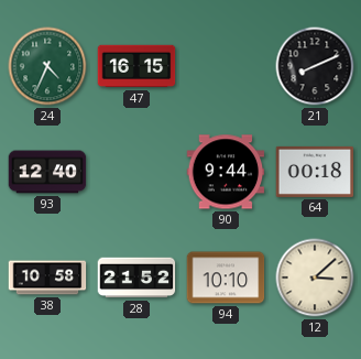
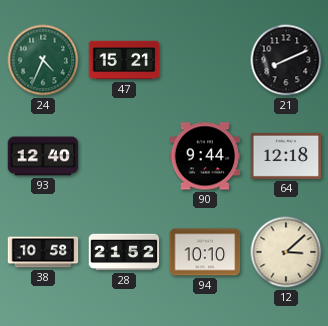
47: 16:15 -> 15:21 (124, 60)
64: 00:18 -> 12:18 (286, 156)
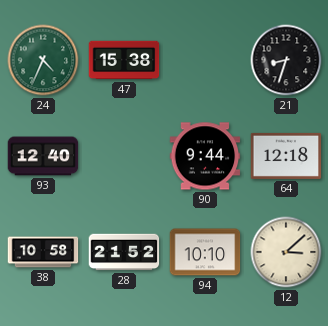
47: 15:21 -> 15:38 (124, 60)
21: 8:11 -> 8:33 (286, 60)
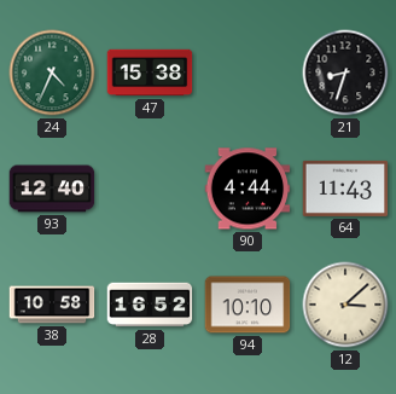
90: 9:44 -> 4:44 (247, 189)
64: 12:18 -> 11:43 (345, 189)
28: 21:52 -> 16:52 (150, 305)
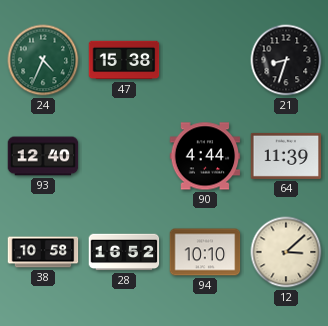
64: 11:43 -> 11:39 (286, 156)
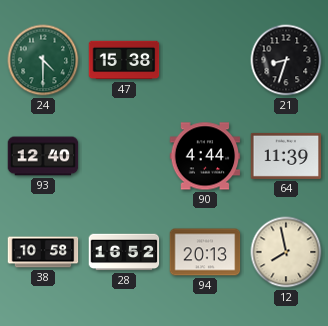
24: 4:34 -> 4:30 (43, 60)
94: 10:10 -> 20:13 (205, 252)
12: 3:08 -> 7:58 (286, 252)
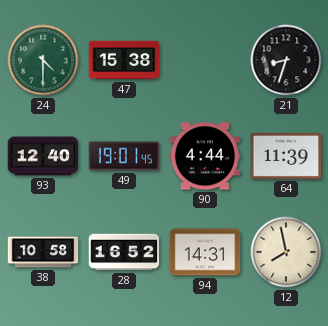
49: none -> 19:01 (124, 156)
94: 20:13 -> 14:31 (205, 252)
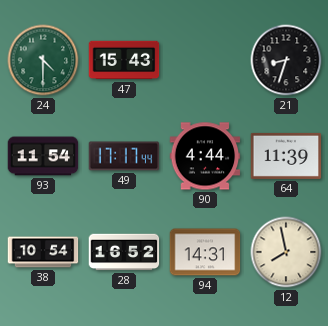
47: 15:38 -> 15:43 (124, 60)
93: 12:40 -> 11:54 (43, 156)
49: 19:01 -> 17:17 (124, 156)
38: 10:58 -> 10:54 (43, 252)
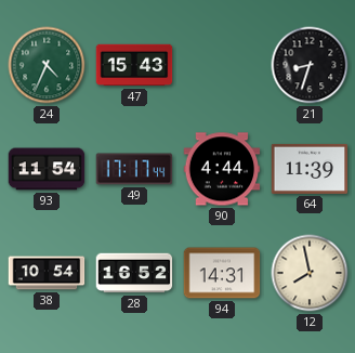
24: 4:30 -> 4:34 (47, 65)
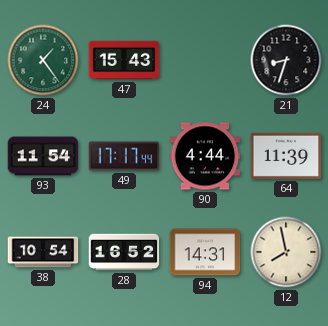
24: 4:34 -> 1:24 (43, 60)
